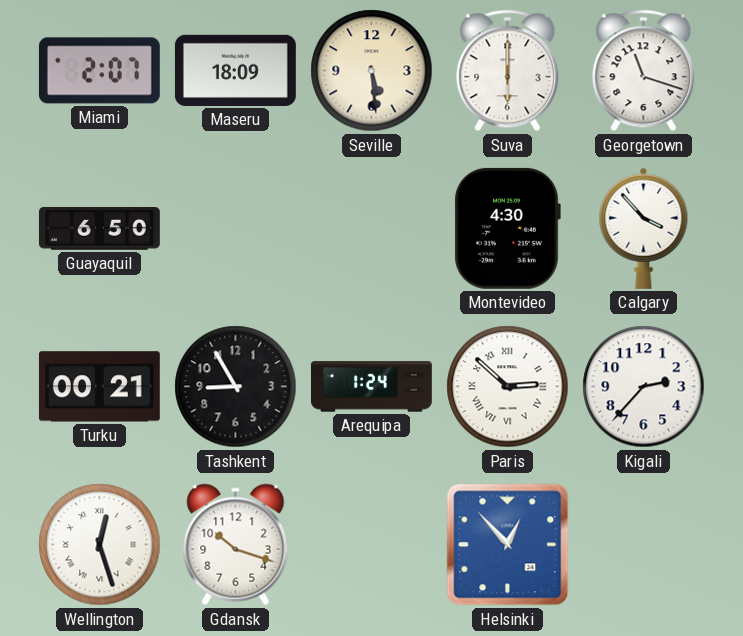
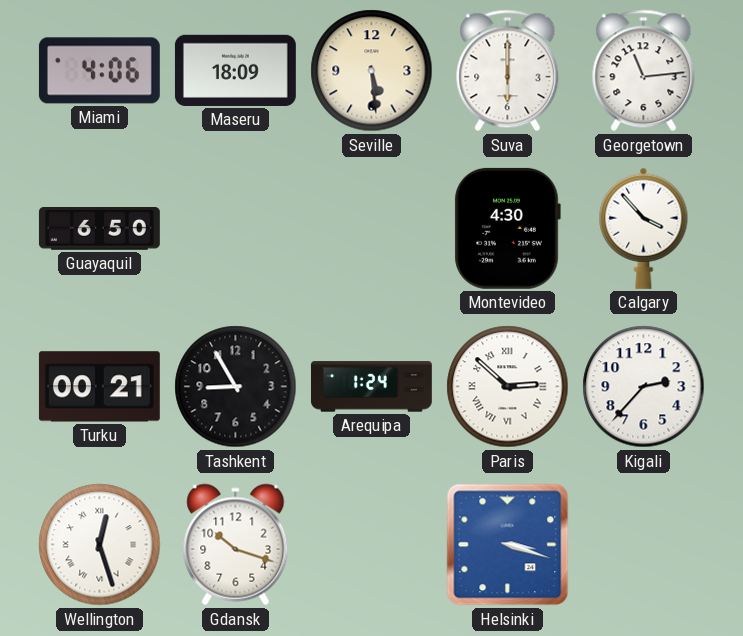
Miami: 2:07 -> 4:06 (99, 71)
Georgetown: 11:18 -> 11:14 (644, 71)
Helsinki: 12:53 -> 3:18 (508, 545)
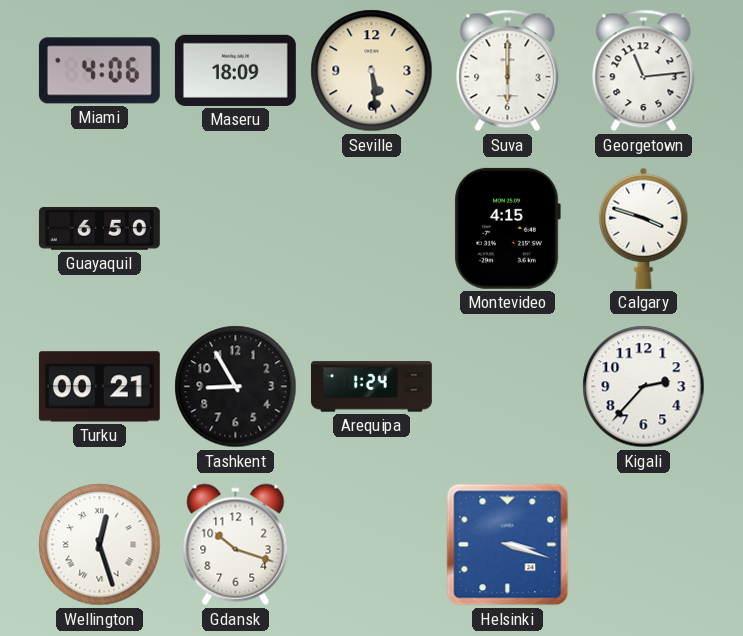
Montevideo: 4:30 -> 4:15 (507, 228)
Calgary: 3:53 -> 3:48 (644, 228)
Paris: 2:52 -> none (508, 387)
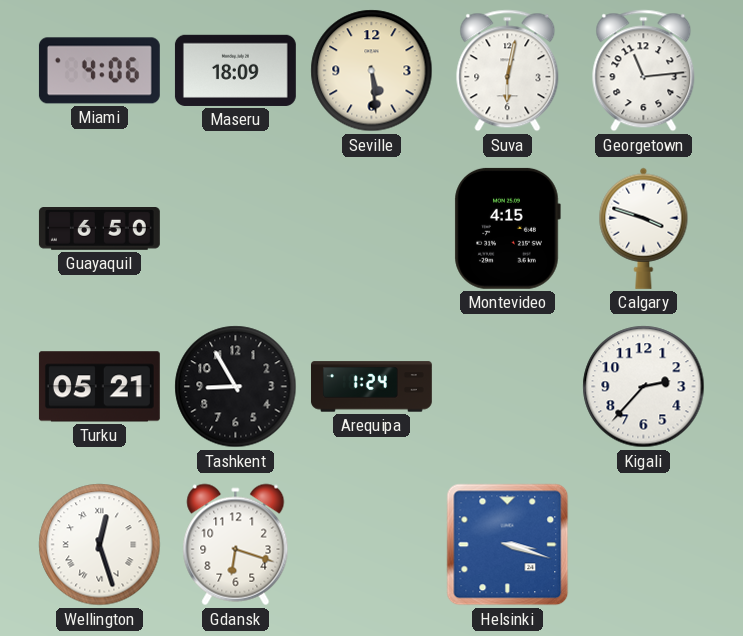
Suva: 6:00 -> 6:02 (508, 71)
Turku: 00:21 -> 05:21 (99, 387)
Gdansk: 10:18 -> 6:18 (236, 545)
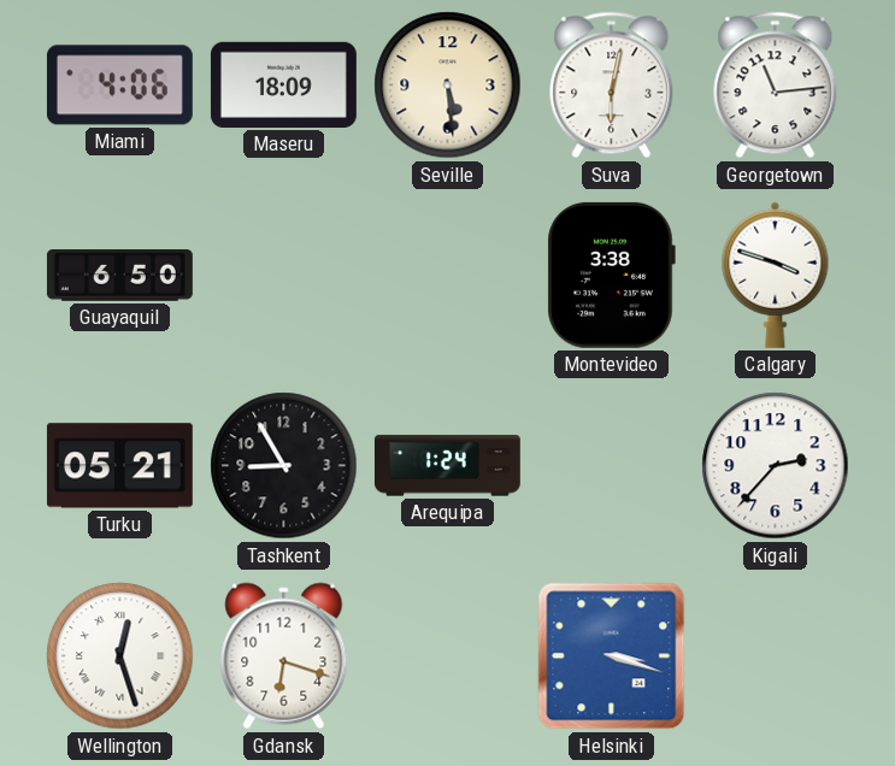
Montevideo: 4:15 -> 3:38 (611, 275)
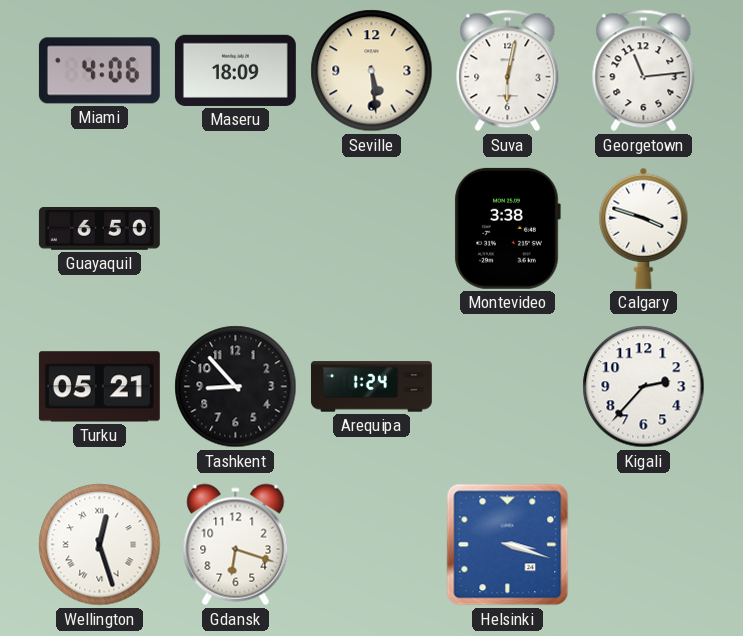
Tashkent: 8:55 -> 8:53 (236, 387)
